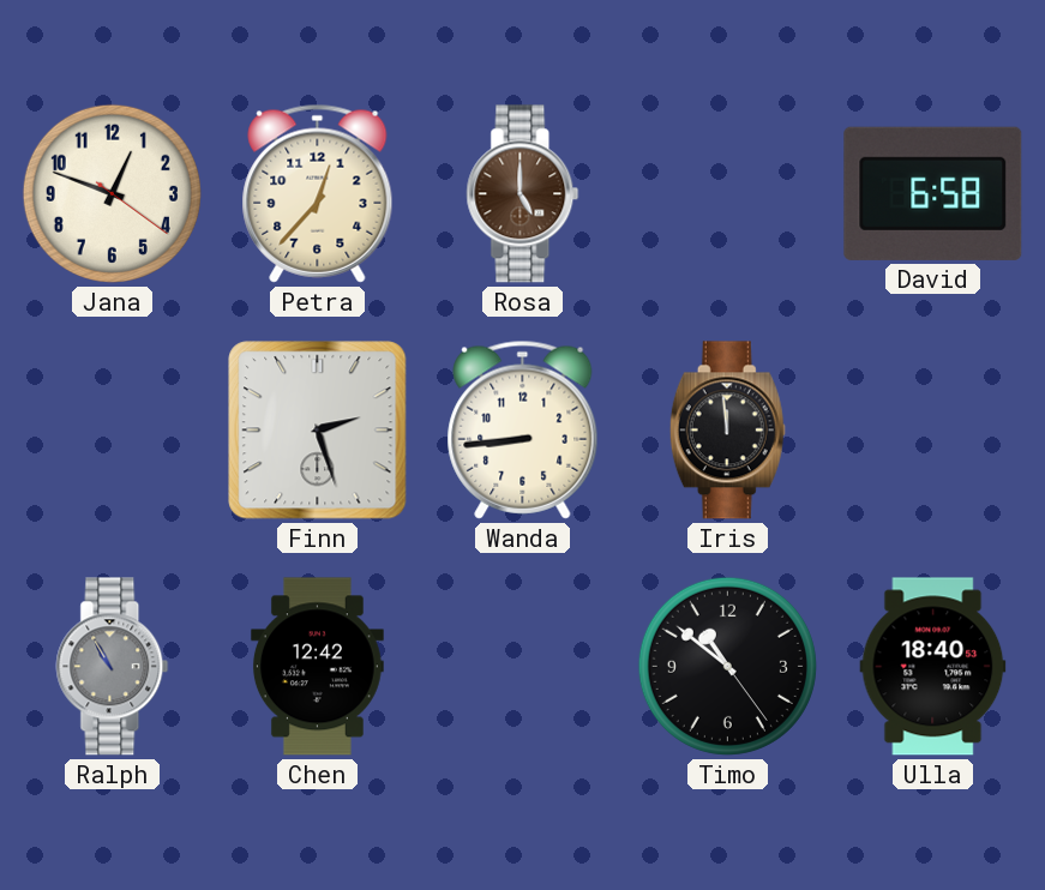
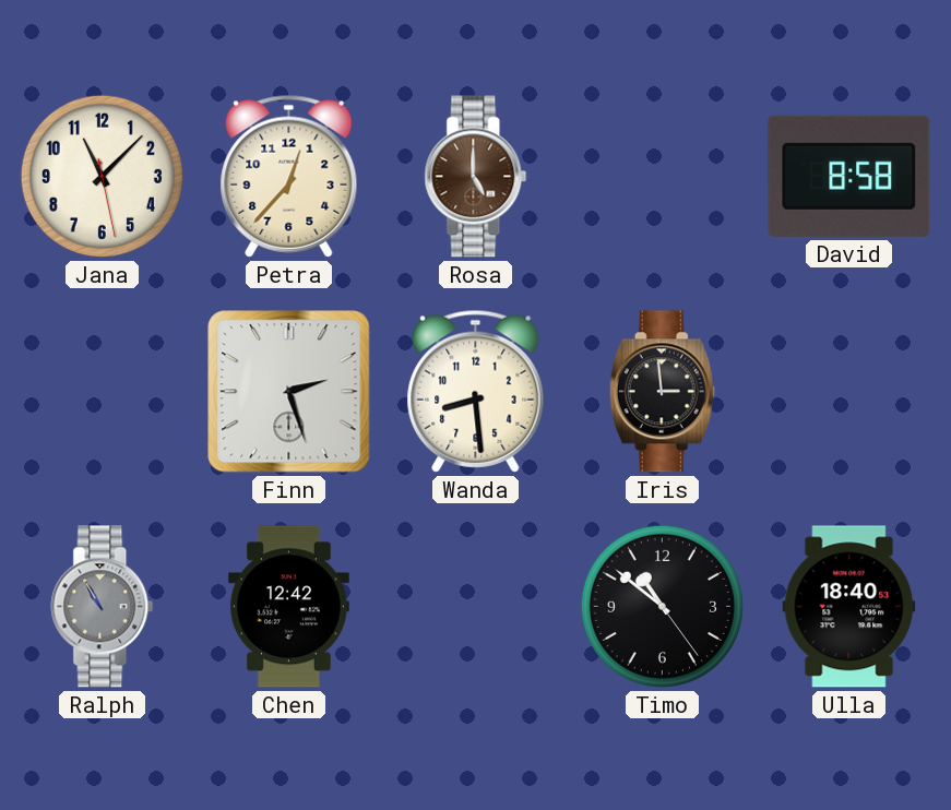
Jana: 12:48 -> 11:07 (102, 176)
David: 6:58 -> 8:58 (849, 176)
Wanda: 8:44 -> 8:29 (476, 391)
Iris: 11:59 -> 2:59 (662, 392)
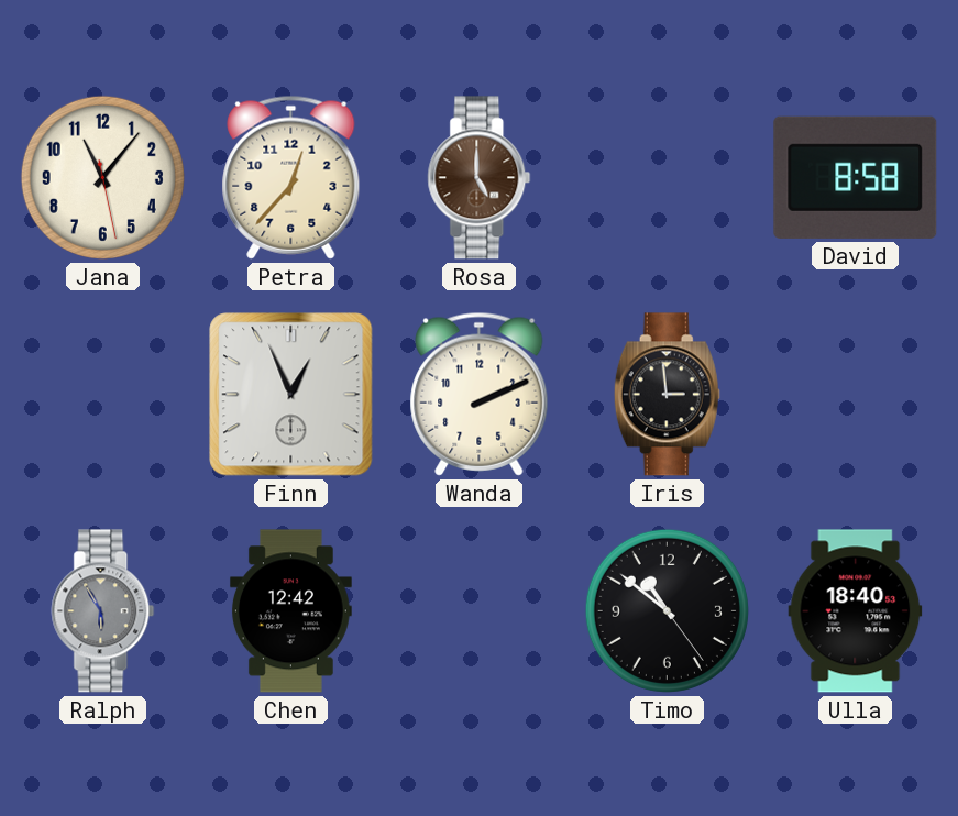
Jana: 11:07 -> 11:06 (102, 177)
Finn: 2:27 -> 12:56 (291, 395)
Wanda: 8:29 -> 2:11 (480, 394)
Ralph: 10:55 -> 5:55 (103, 611)
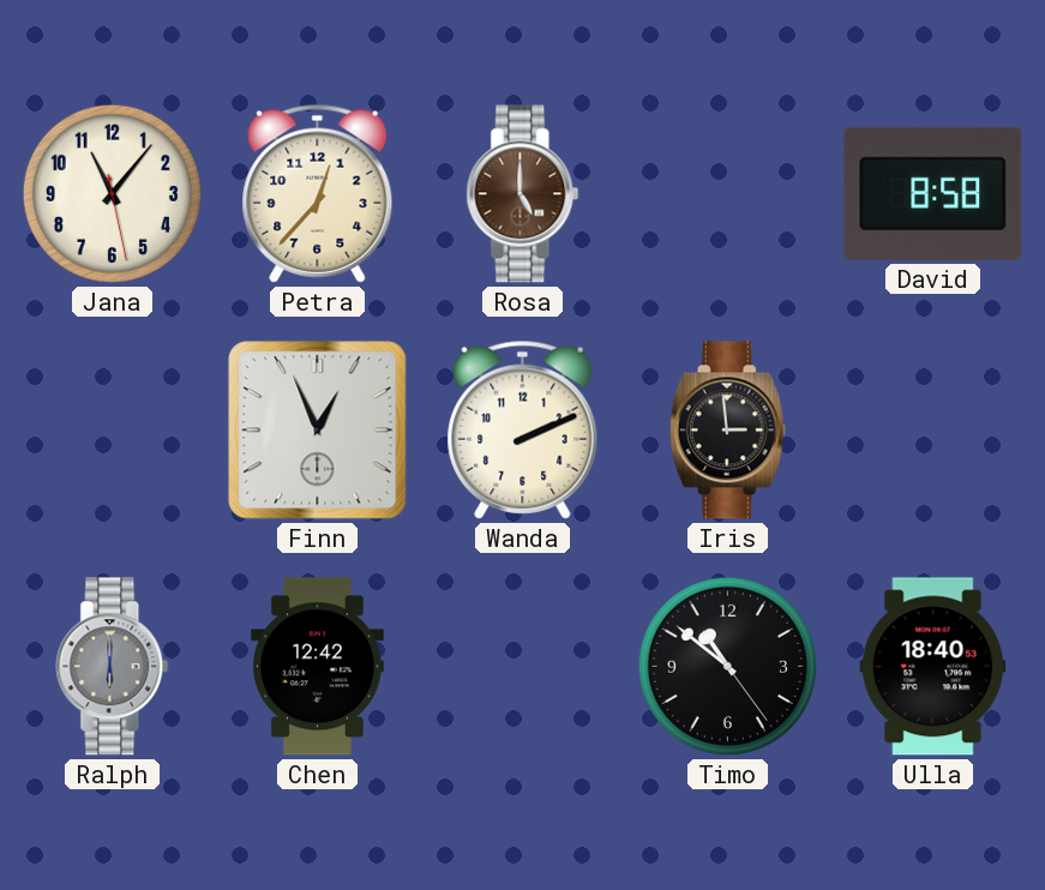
Ralph: 5:55 -> 6:00 (113, 667)
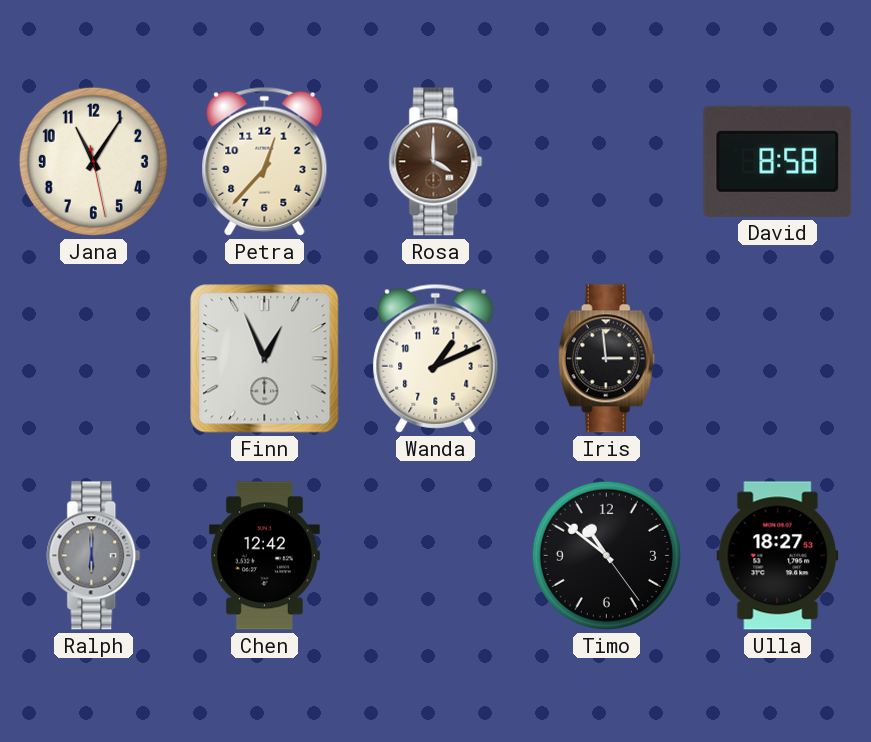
Jana: 11:06 -> 11:05 (93, 161)
Rosa: 5:00 -> 4:00 (436, 162)
Wanda: 2:11 -> 1:11 (436, 358)
Ulla: 18:40 -> 18:27 (778, 556)
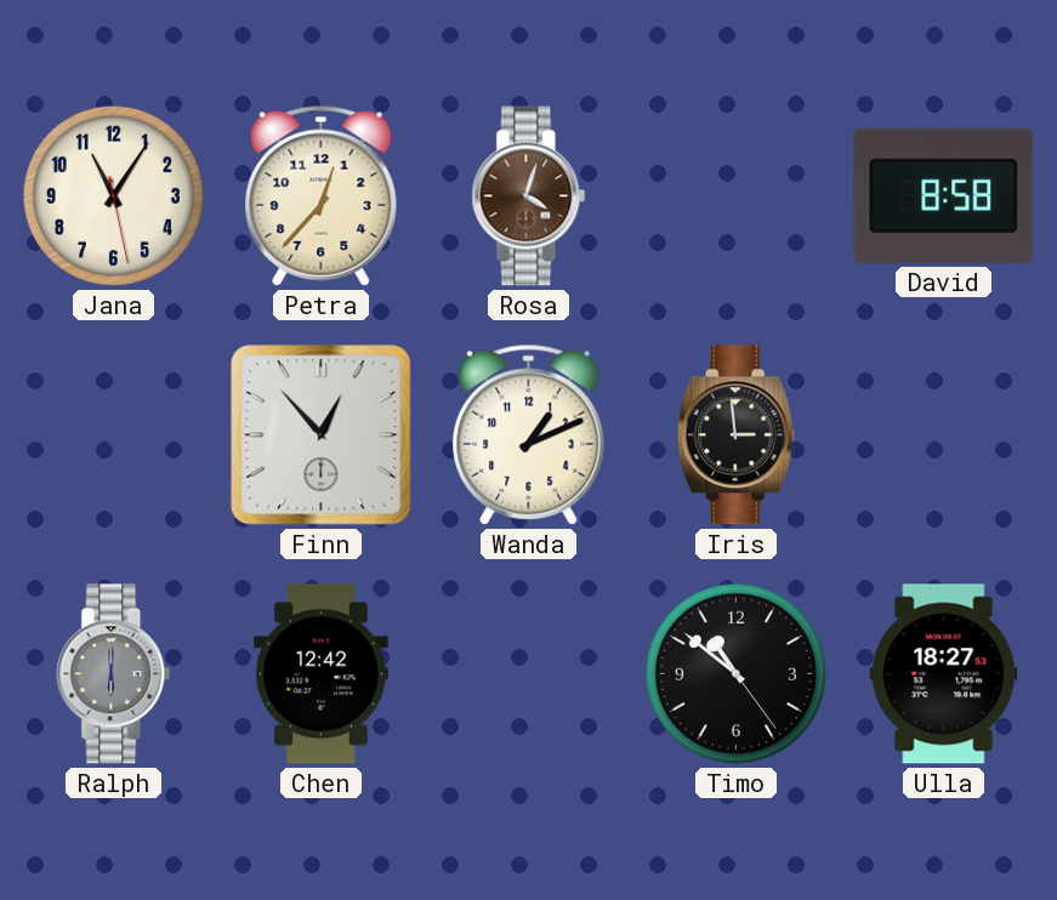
Rosa: 4:00 -> 4:03 (529, 196)
Finn: 12:56 -> 12:53 (322, 435)
